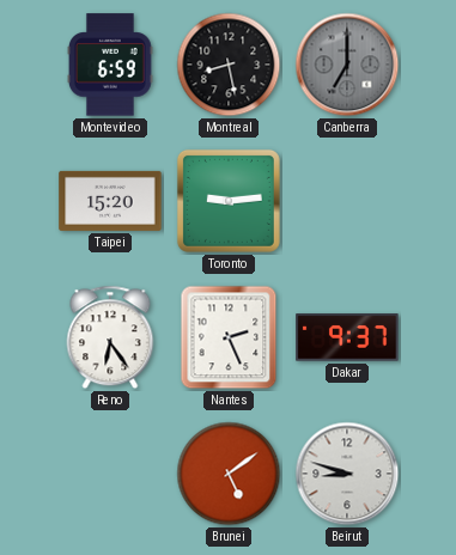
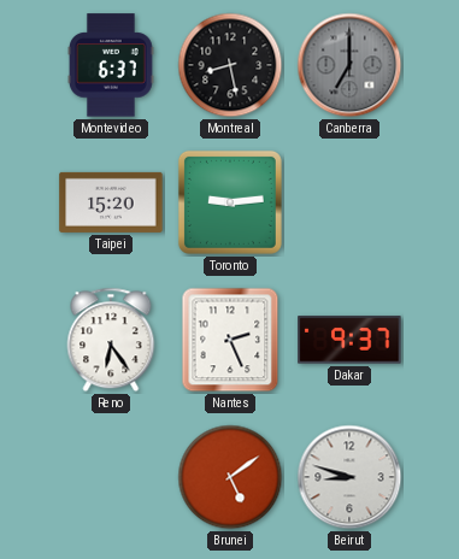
Montevideo: 6:59 -> 6:37 (112, 65)
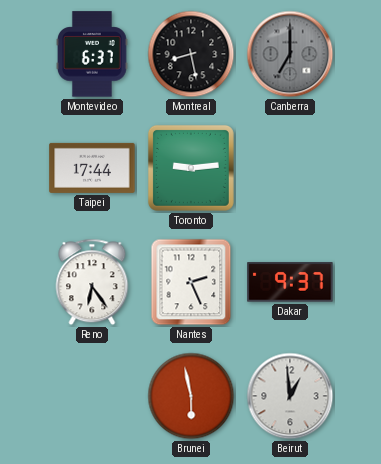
Taipei: 15:20 -> 17:44 (92, 168)
Brunei: 5:09 -> 5:58 (191, 396)
Beirut: 8:48 -> 12:59 (290, 396)
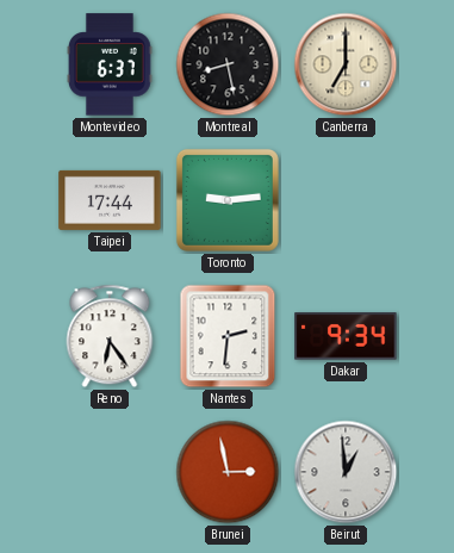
Canberra dial: grey -> cream (346, 64)
Nantes: 2:26 -> 2:31 (228, 336)
Dakar: 9:37 -> 9:34 (346, 336)
Brunei: 5:58 -> 2:58 (228, 472)
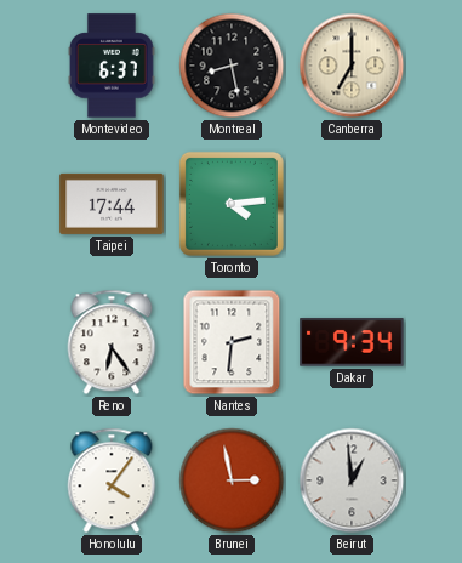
Toronto: 9:14 -> 4:14 (232, 204)
Honolulu: none -> 4:06 (112, 480)
